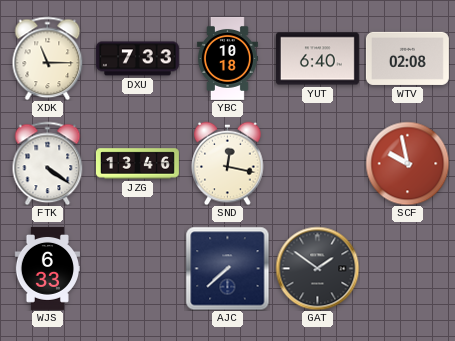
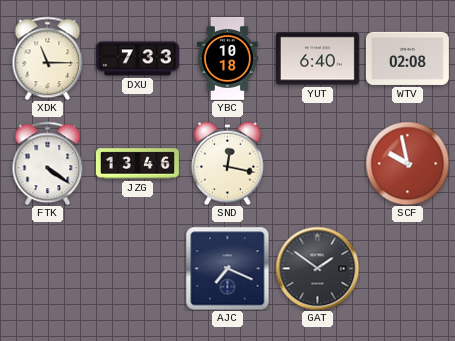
WJS: 6:33 -> none (48, 268)
AJC: 7:38 -> 7:19 (227, 268)
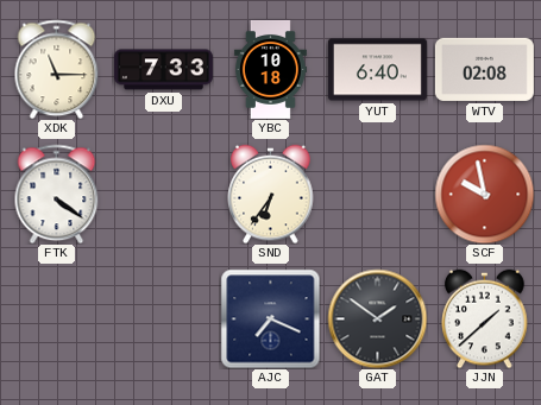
JZG: 13:46 -> none (137, 164)
SND: 12:17 -> 6:36 (271, 194)
JJN: none -> 1:38 (485, 318)
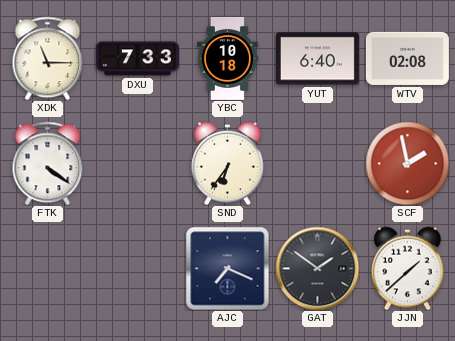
SCF: 9:58 -> 1:58 (407, 163)
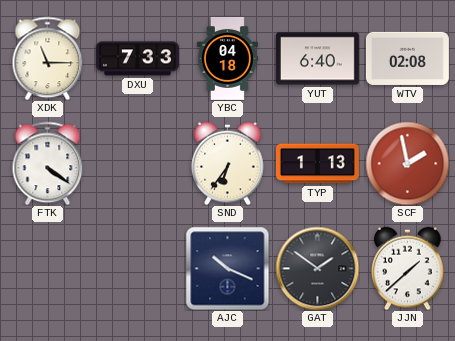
YBC: 10:18 -> 04:18 (227, 58)
TYP: none -> 1:13 (317, 164)
AJC: 7:19 -> 10:19 (227, 268)
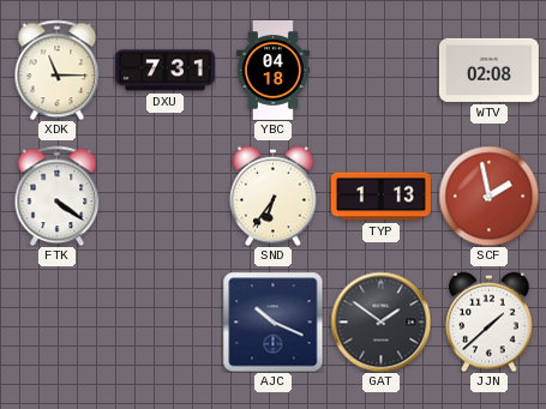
DXU: 7:33 -> 7:31 (164, 71)
YUT: 6:40 -> none (317, 59)
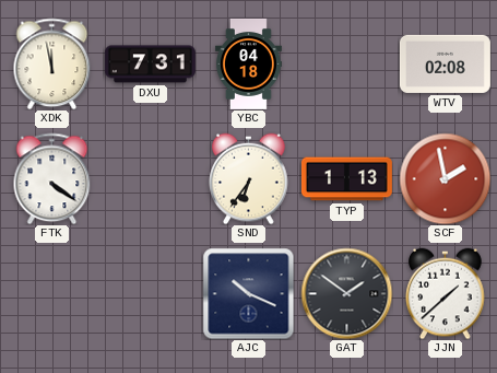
XDK: 11:15 -> 11:58 (52, 63)
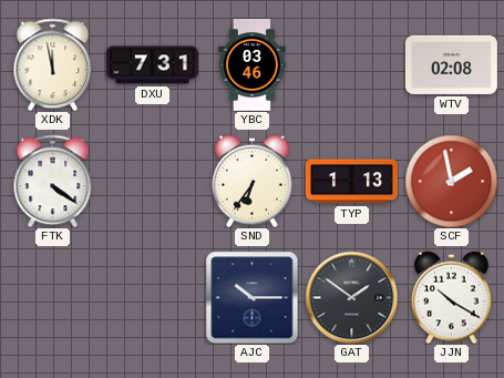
YBC: 04:18 -> 03:46 (251, 64)
AJC: 10:19 -> 10:15 (251, 297)
JJN: 1:38 -> 10:20 (452, 297)
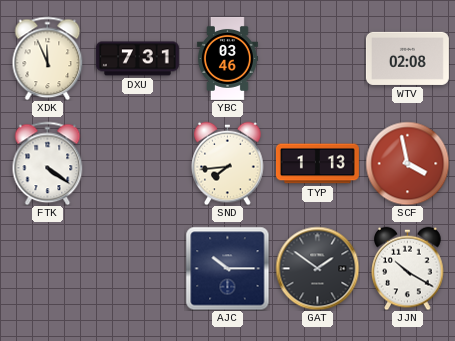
XDK: 11:58 -> 11:56 (48, 58)
SND: 6:36 -> 7:44 (228, 163)
SCF: 1:58 -> 3:58 (407, 163)
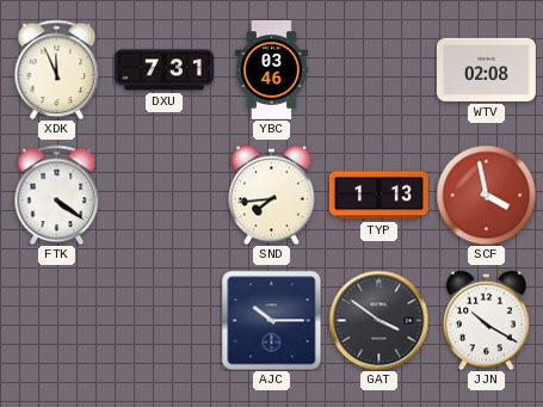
GAT: 1:51 -> 3:51 (378, 320)
